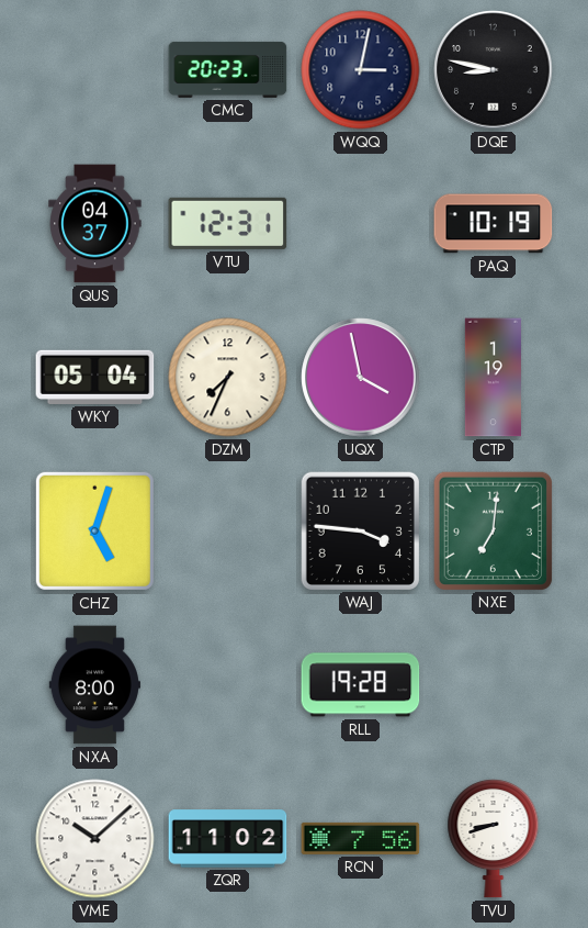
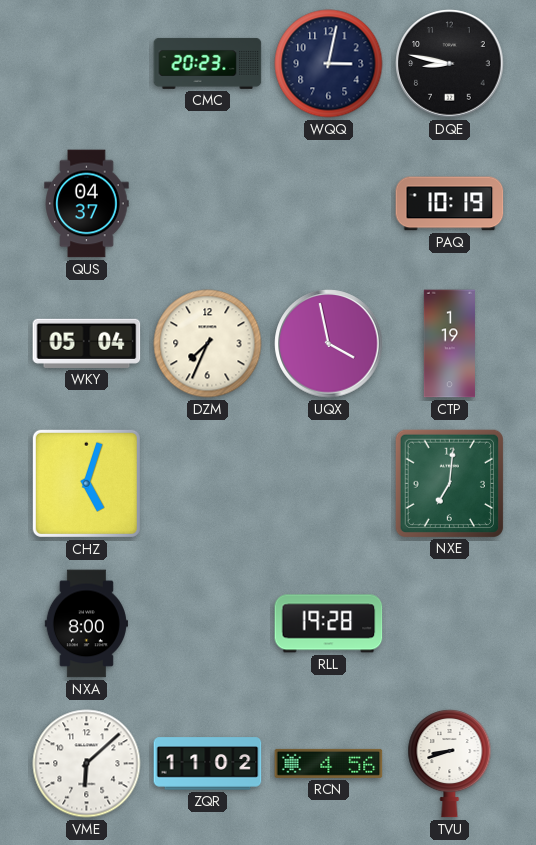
VTU: 12:31 -> none (228, 223)
WAJ: 3:46 -> none (360, 530)
VME: 10:08 -> 6:08 (87, 764)
RCN: 7:56 -> 4:56 (329, 763)
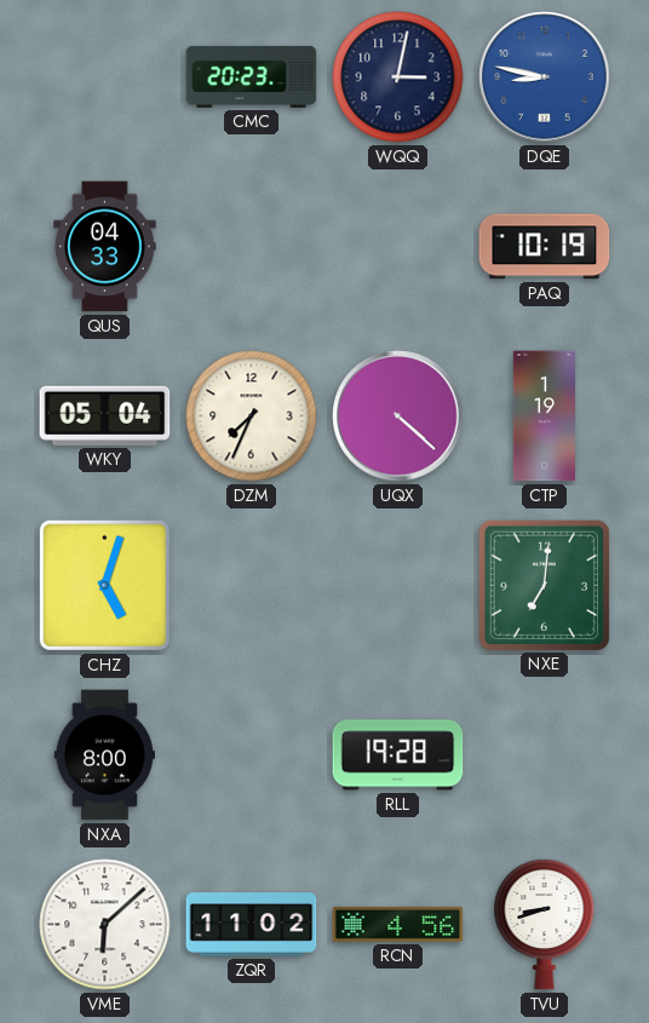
DQE dial: black -> blue (545, 77)
QUS: 04:37 -> 04:33 (105, 247)
UQX: 3:58 -> 4:22 (398, 416)
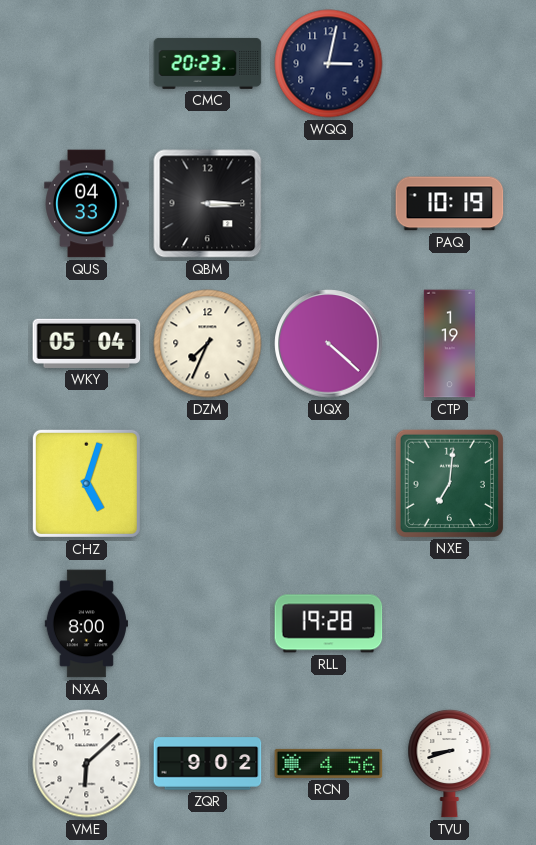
DQE: 8:47 -> none (545, 77)
QBM: none -> 3:15 (208, 204)
ZQR: 11:02 -> 9:02 (208, 764)
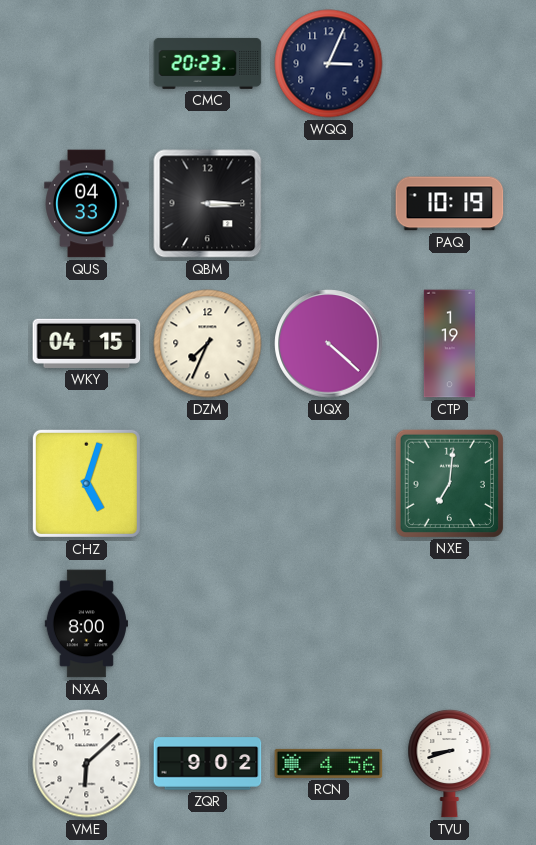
WQQ: 3:02 -> 3:04 (329, 64)
WKY: 05:04 -> 04:15 (87, 343)
RLL: 19:28 -> none (329, 624)
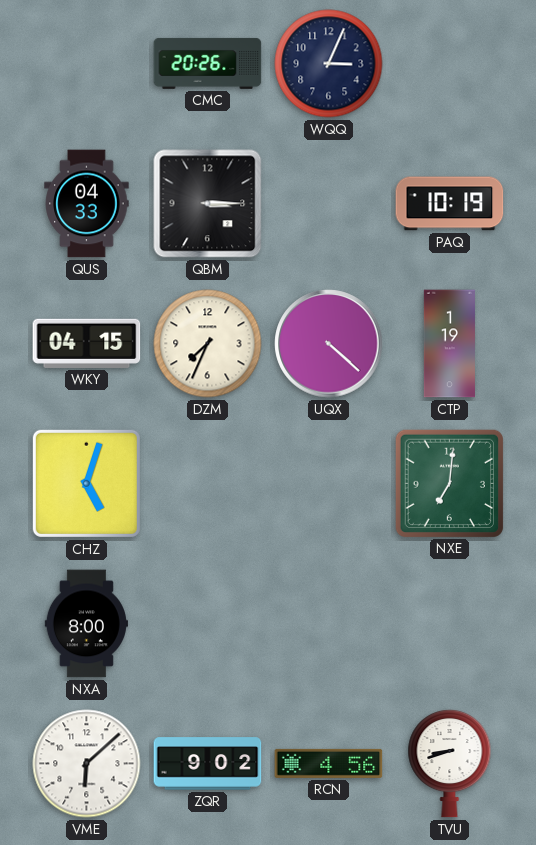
CMC: 20:23 -> 20:26 (208, 63)
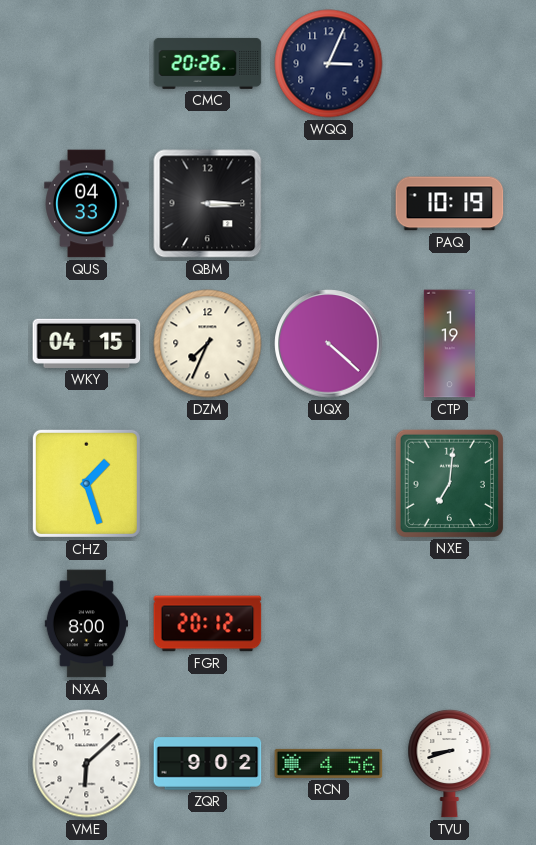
CHZ: 5:03 -> 1:27 (86, 483)
FGR: none -> 20:12 (208, 624)
